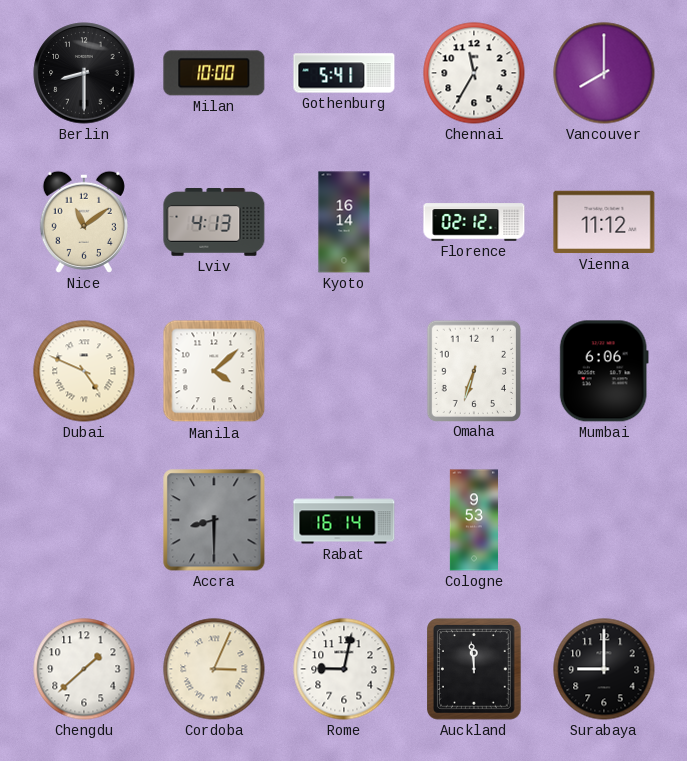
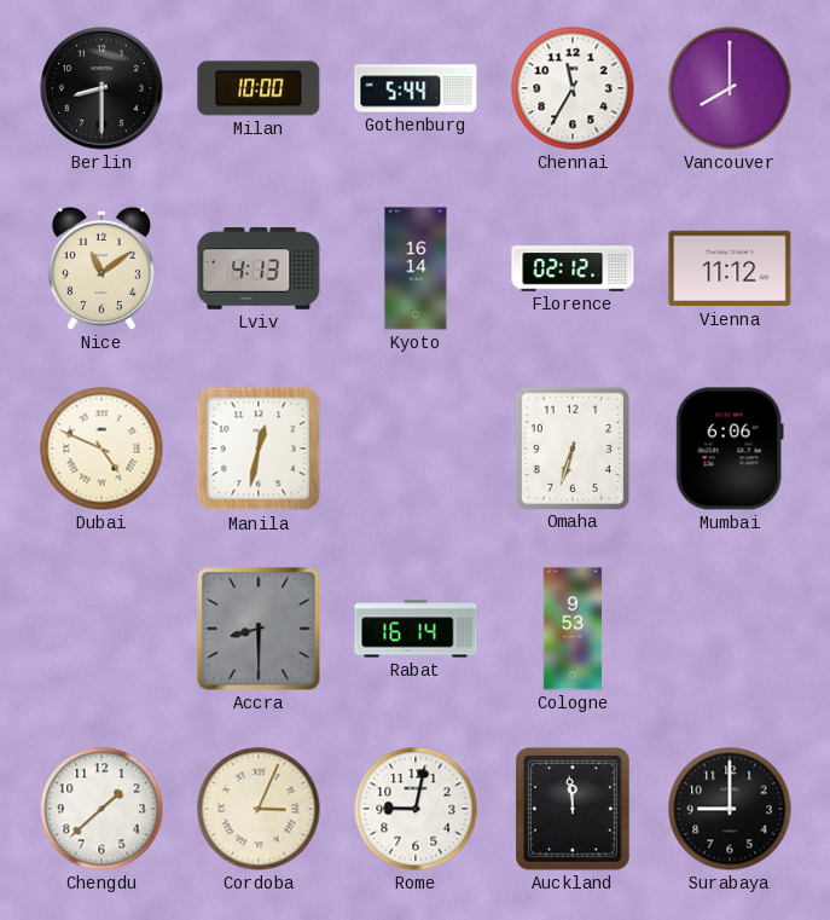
Gothenburg: 5:41 -> 5:44 (416, 88)
Manila: 4:08 -> 12:32 (259, 449)
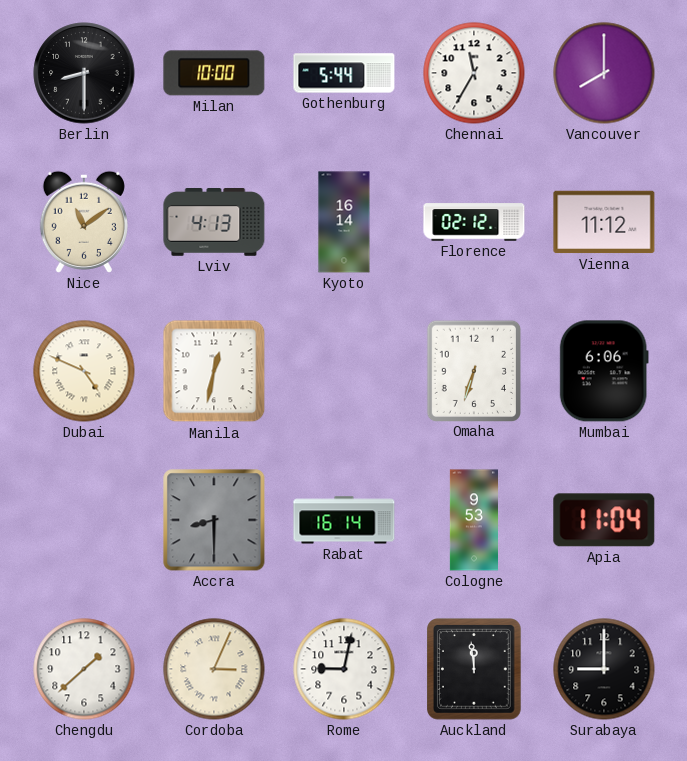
Apia: none -> 11:04 (604, 520)
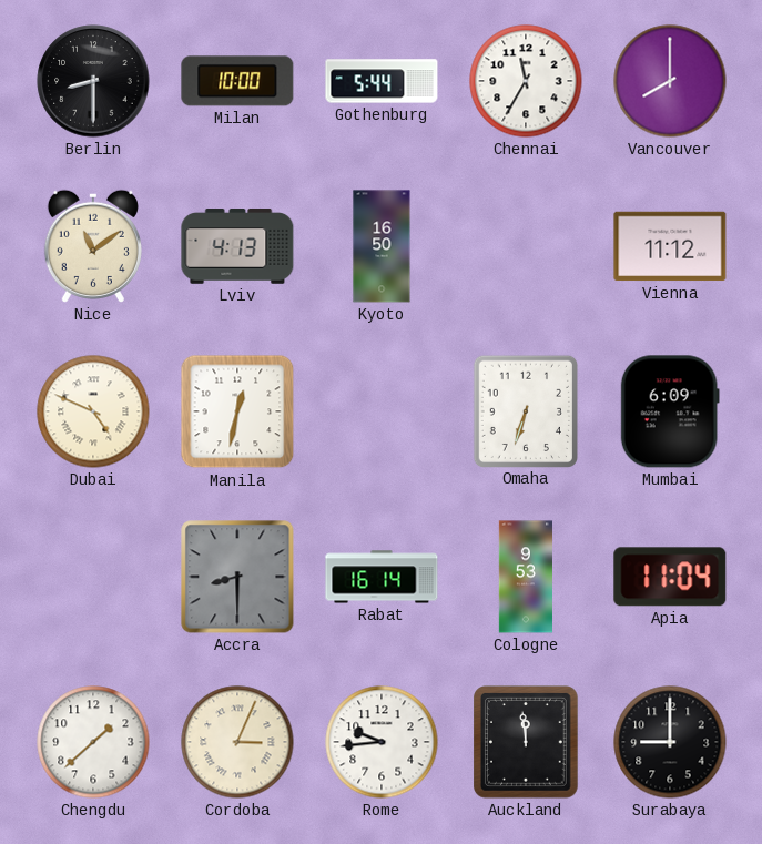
Kyoto: 16:14 -> 16:50 (382, 246)
Florence: 02:12 -> none (474, 222)
Mumbai: 6:06 -> 6:09 (670, 411)
Rome: 9:02 -> 9:44 (382, 742)
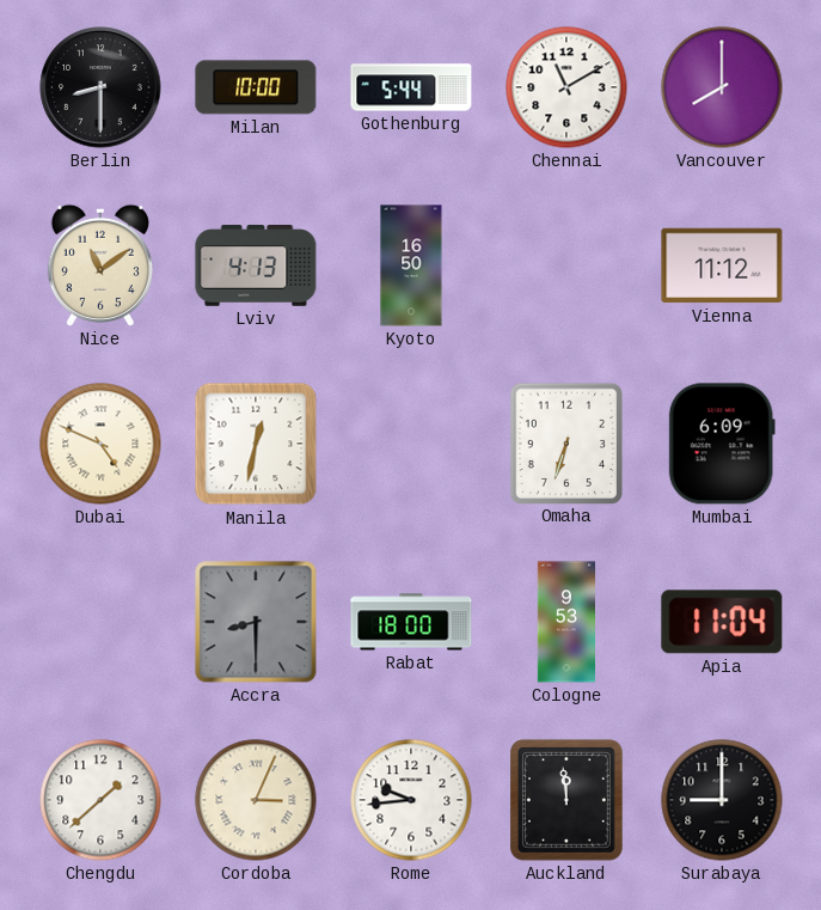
Chennai: 11:35 -> 11:10 (566, 87)
Rabat: 16:14 -> 18:00 (411, 622)
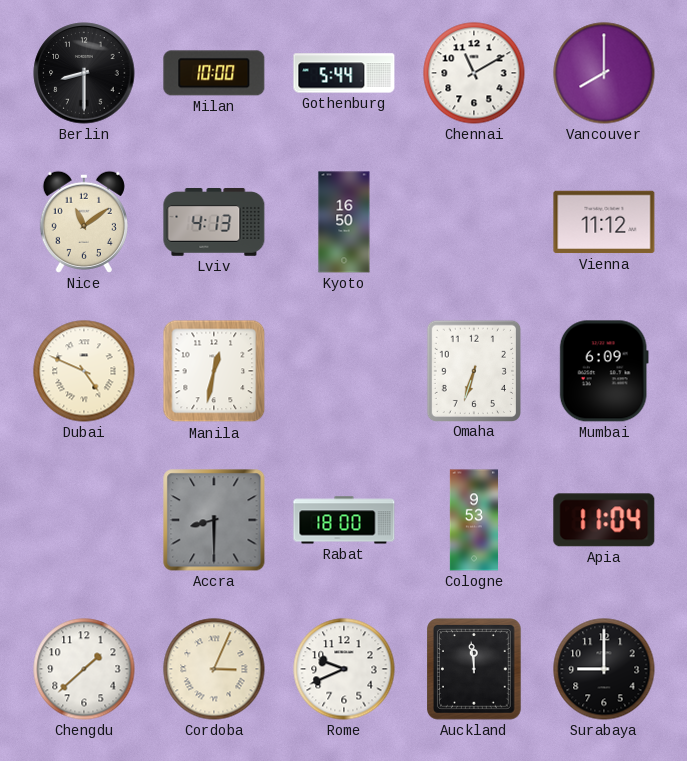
Rome: 9:44 -> 9:41 (344, 669)
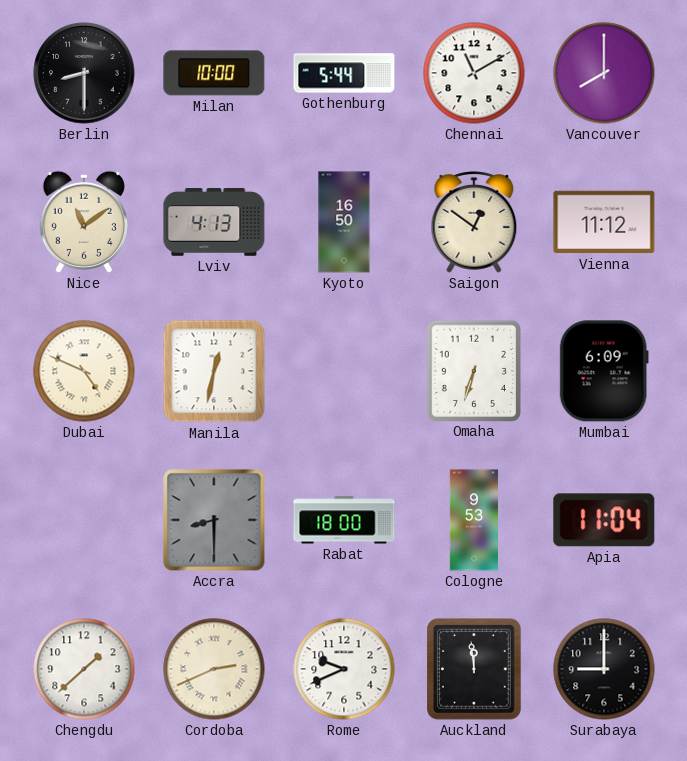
Saigon: none -> 12:51 (474, 223)
Cordoba: 3:04 -> 2:41 (214, 669)
